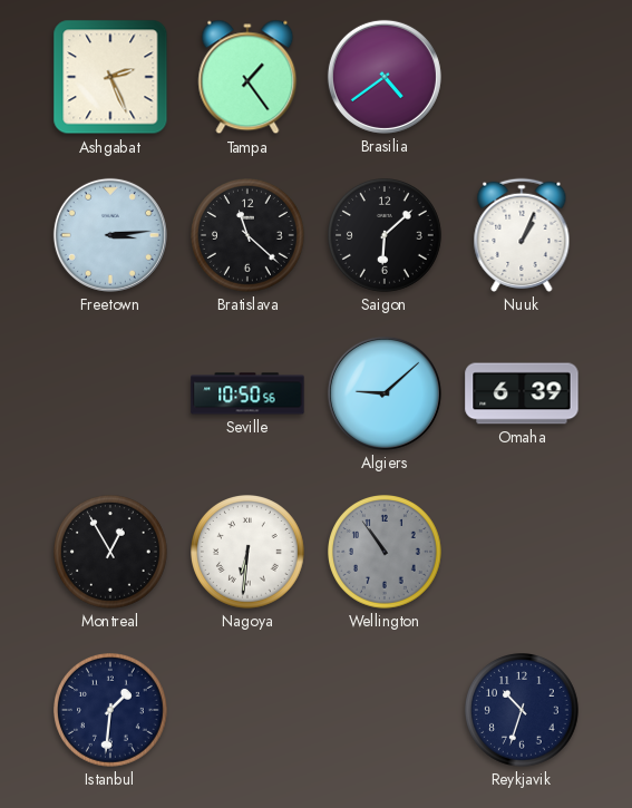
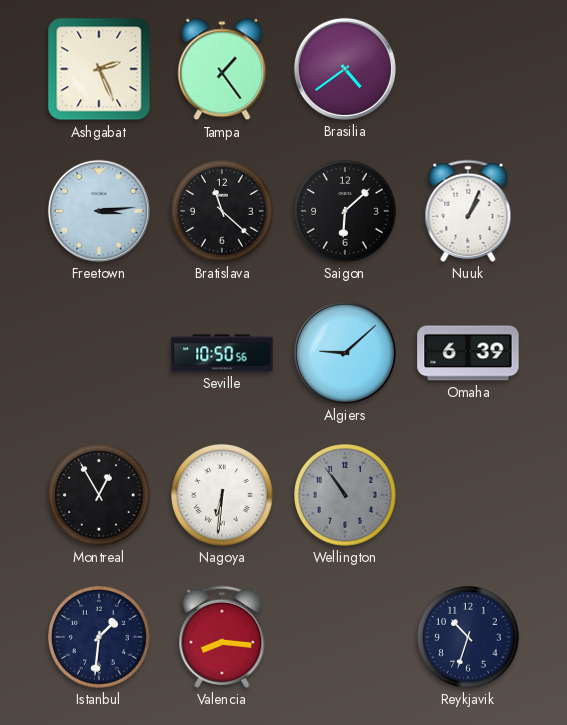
Valencia: none -> 8:16 (222, 637)
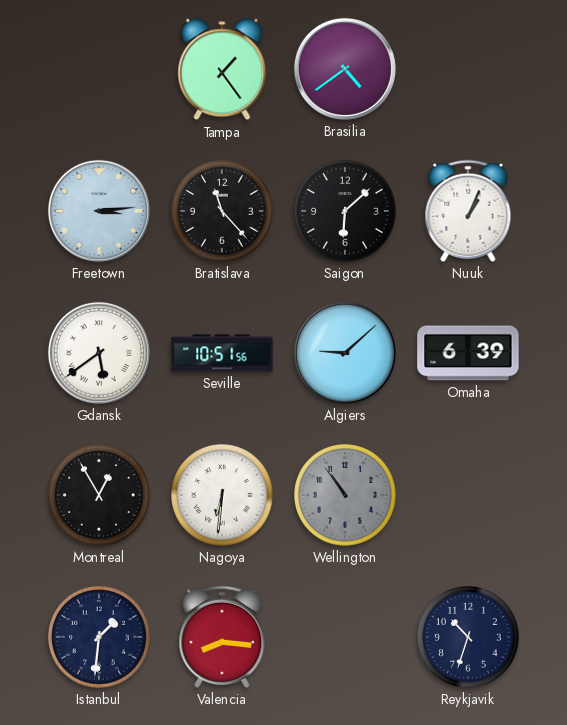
Ashgabat: 2:26 -> none (99, 69)
Bratislava: 11:22 -> 11:23 (223, 212)
Gdansk: none -> 5:39 (99, 353)
Seville: 10:50 -> 10:51 (222, 353)
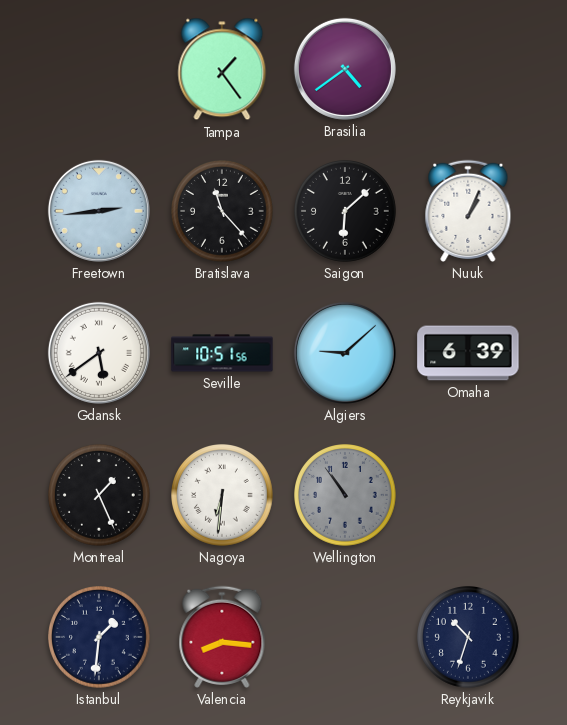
Freetown: 3:14 -> 2:44 (99, 211)
Montreal: 12:55 -> 1:26 (100, 496)
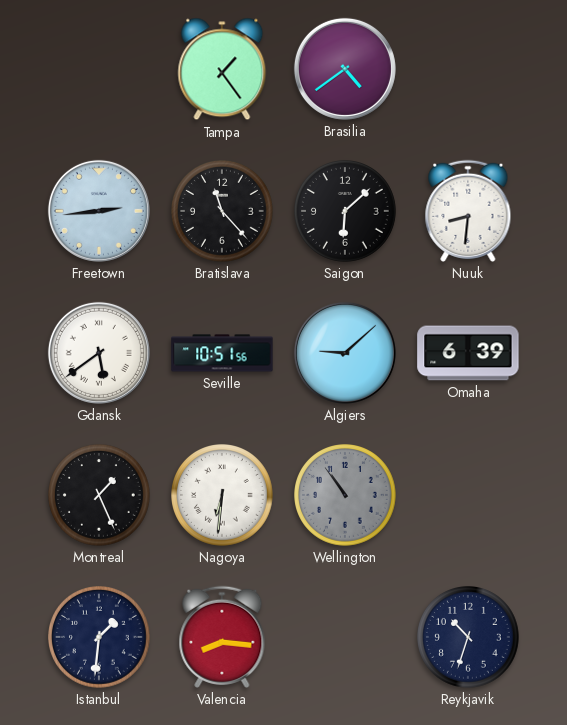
Nuuk: 1:04 -> 8:31 (468, 211)
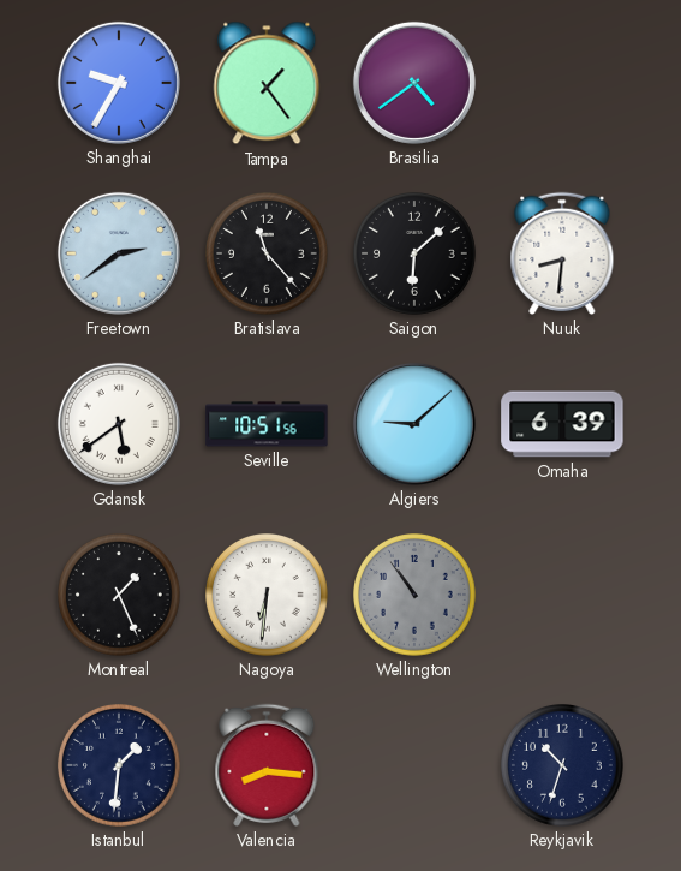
Shanghai: none -> 9:35 (119, 83)
Freetown: 2:44 -> 2:39 (119, 253)
